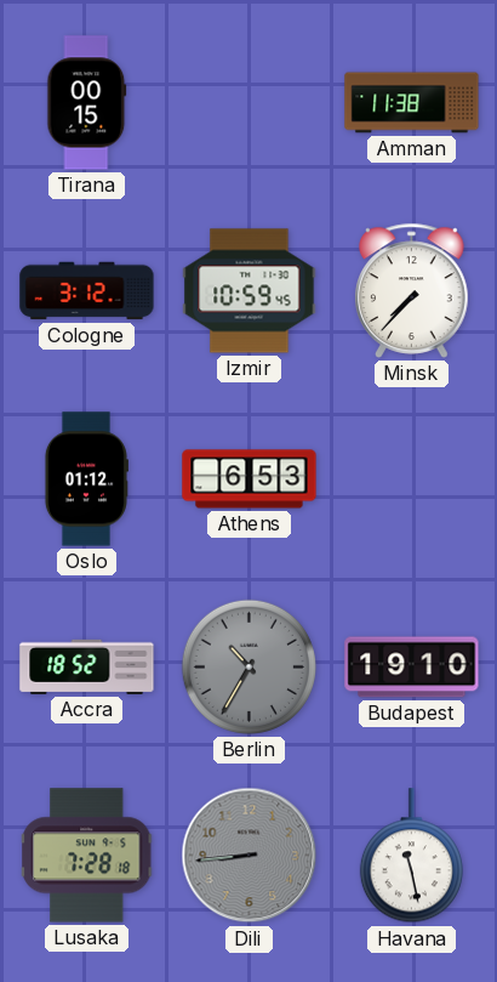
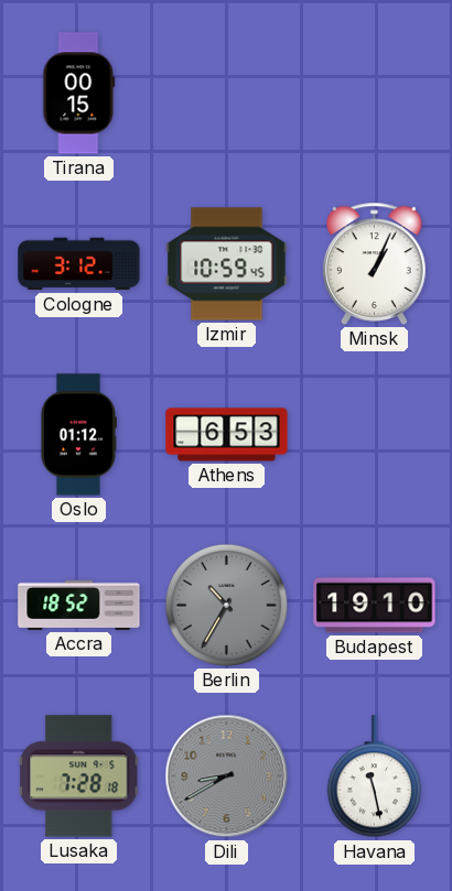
Amman: 11:38 -> none (412, 103)
Minsk: 7:37 -> 1:04 (375, 263)
Dili: 8:44 -> 8:40 (227, 776)
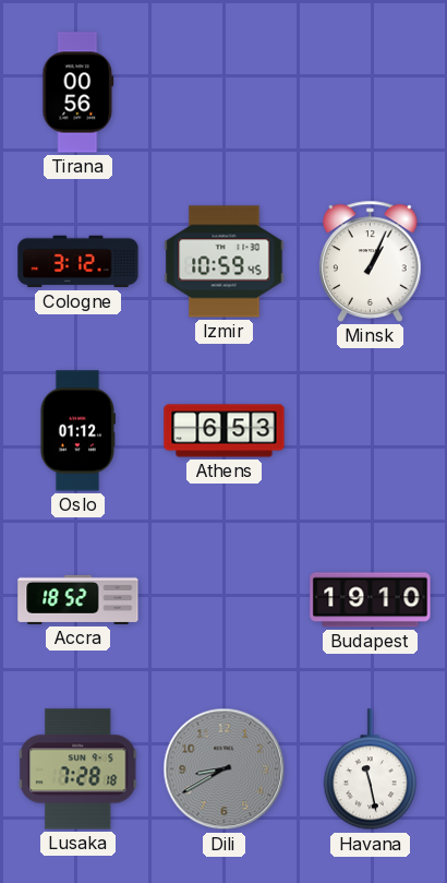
Tirana: 00:15 -> 00:56 (78, 93)
Berlin: 10:35 -> none (226, 605)
